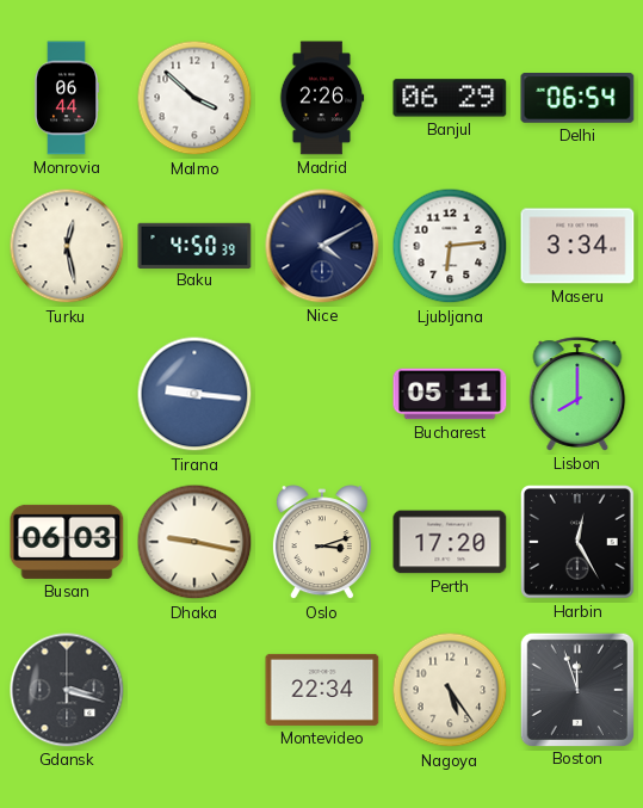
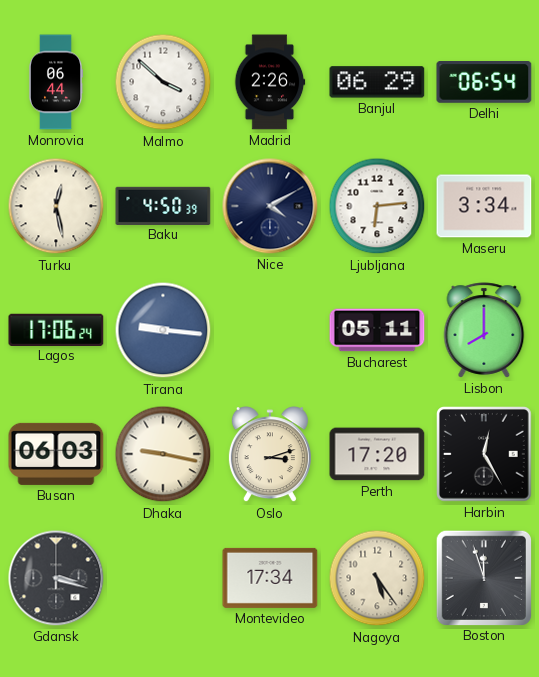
Lagos: none -> 17:06 (56, 329)
Montevideo: 22:34 -> 17:34 (270, 578)
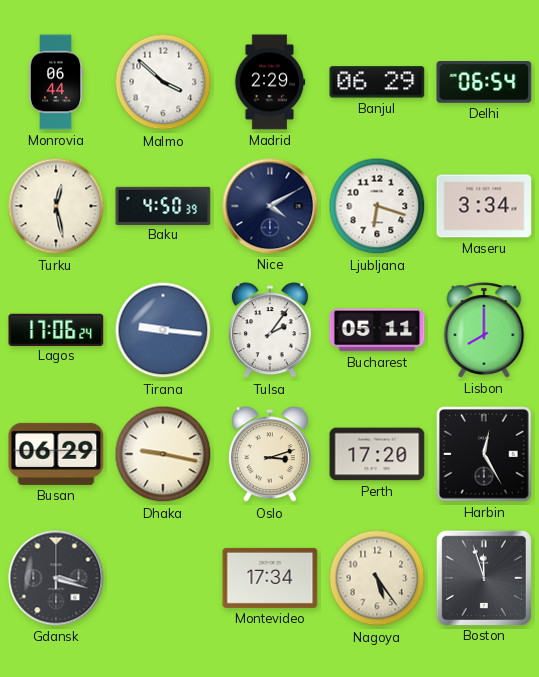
Madrid: 2:26 -> 2:29 (270, 82)
Ljubljana: 6:14 -> 6:18 (377, 206)
Tulsa: none -> 2:06 (270, 331)
Busan: 06:03 -> 06:29 (56, 454)
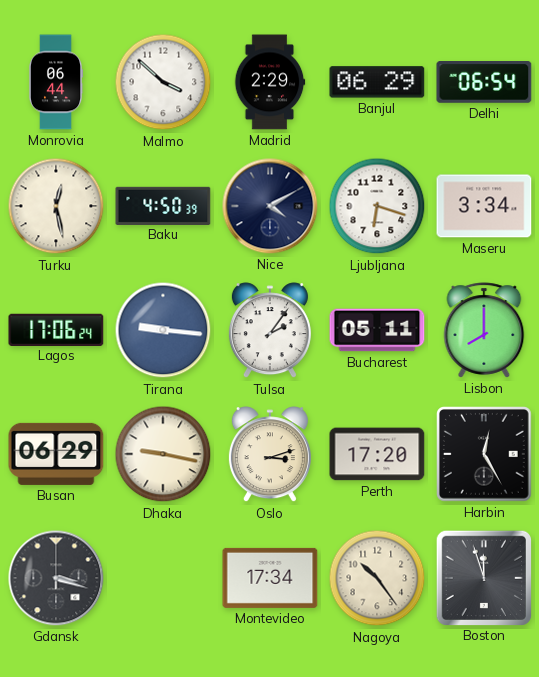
Nagoya: 5:24 -> 10:24 (377, 578)
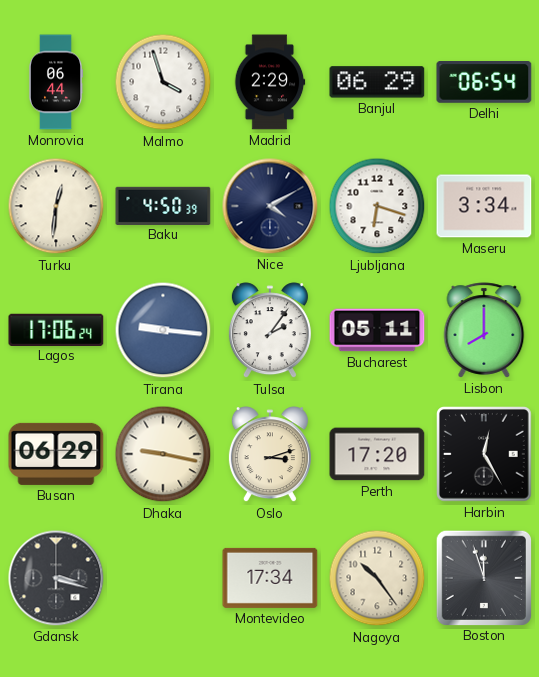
Malmo: 3:52 -> 3:57 (163, 82)
Turku: 12:28 -> 12:31 (56, 206)
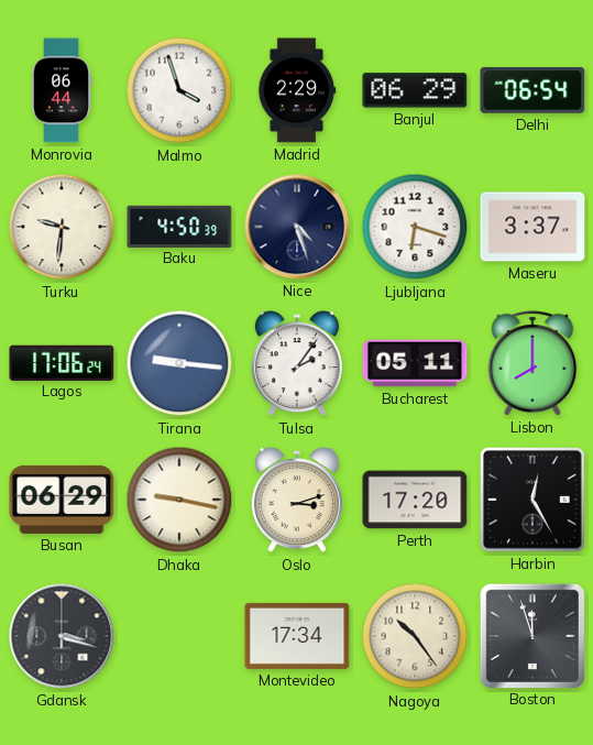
Turku: 12:31 -> 9:31 (62, 227)
Nice: 4:10 -> 4:27 (297, 227)
Maseru: 3:34 -> 3:37 (532, 227)
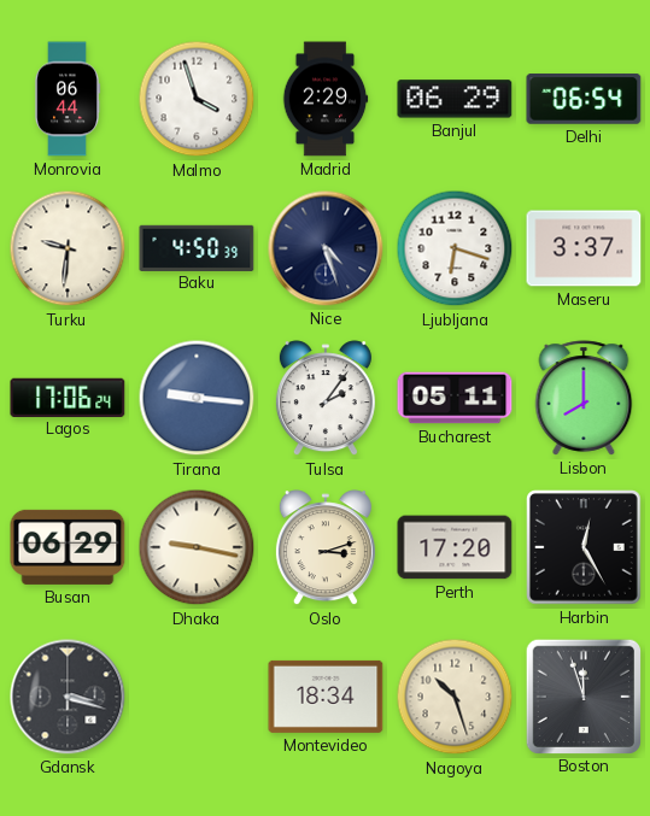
Montevideo: 17:34 -> 18:34 (326, 697)
Nagoya: 10:24 -> 10:27 (455, 697)
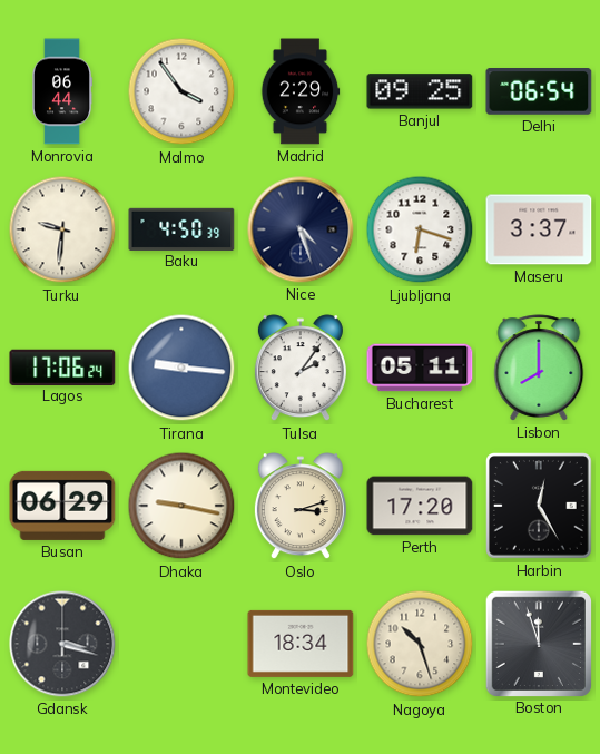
Malmo: 3:57 -> 3:54 (181, 91)
Banjul: 06:29 -> 09:25 (420, 91)
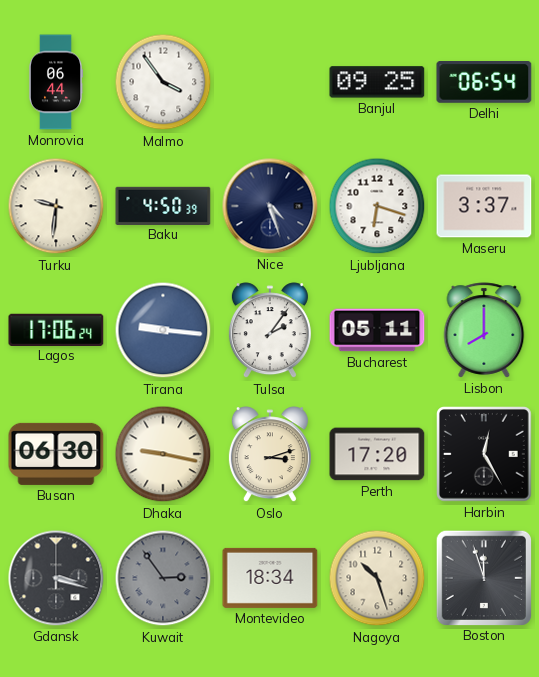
Madrid: 2:29 -> none (301, 91)
Busan: 06:29 -> 06:30 (56, 454)
Kuwait: none -> 2:54 (163, 578)
